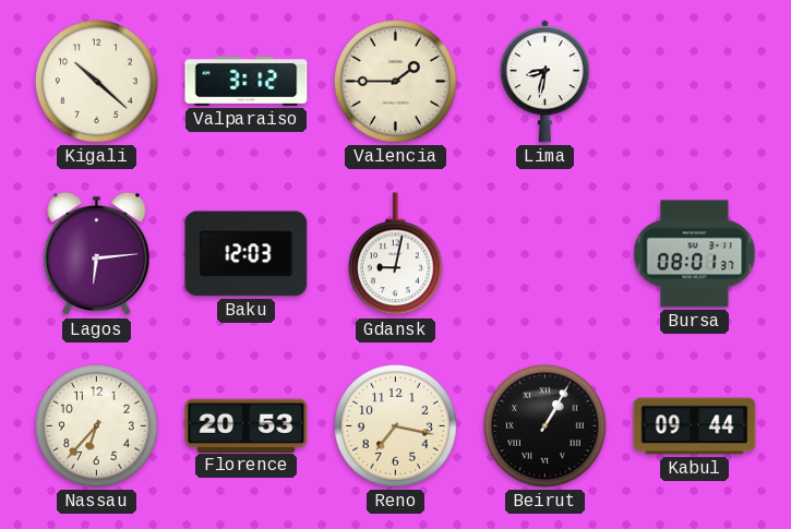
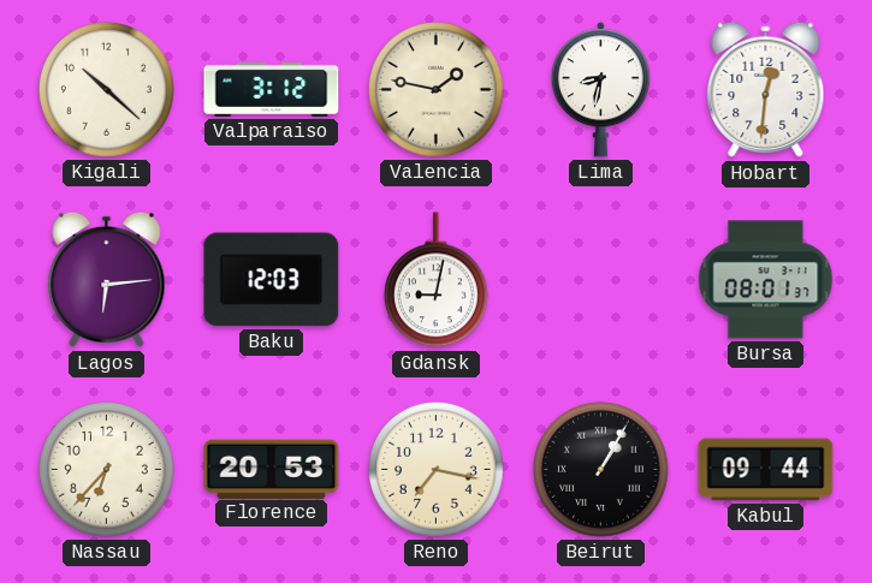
Valencia: 1:45 -> 1:47 (437, 90)
Hobart: none -> 12:31 (766, 90)
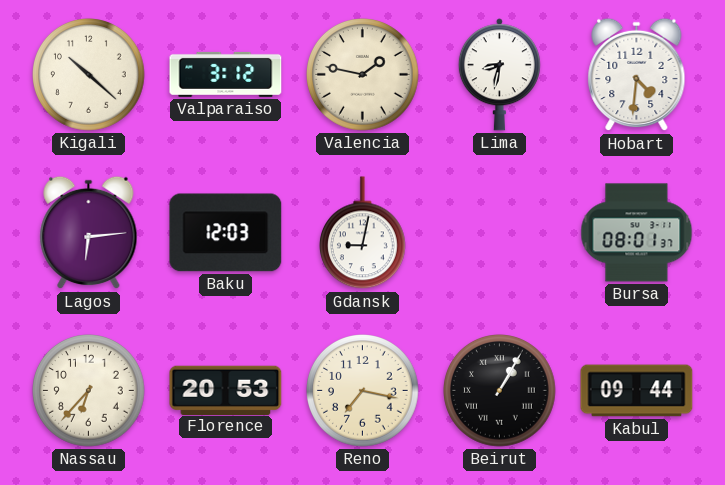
Hobart: 12:31 -> 4:31 (637, 75)
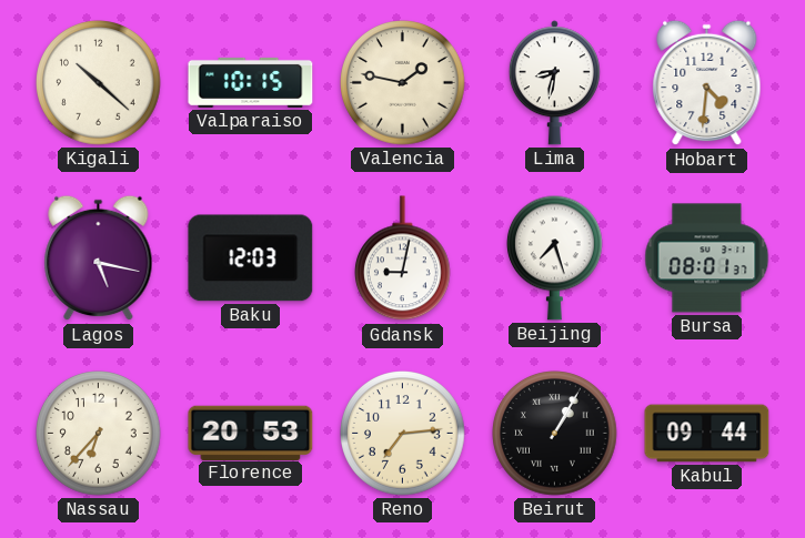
Valparaiso: 3:12 -> 10:15 (251, 82)
Lagos: 6:14 -> 5:17 (99, 258)
Beijing: none -> 7:27 (554, 257)
Reno: 7:17 -> 7:14 (403, 434)
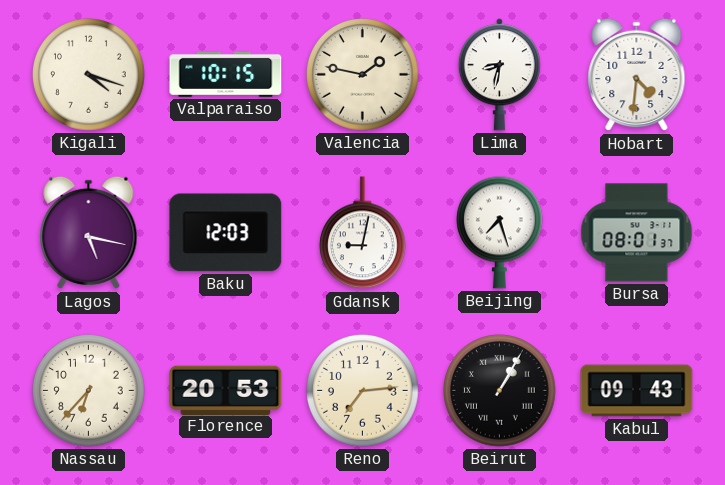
Kigali: 10:22 -> 4:18 (89, 75)
Kabul: 09:44 -> 09:43 (637, 391)
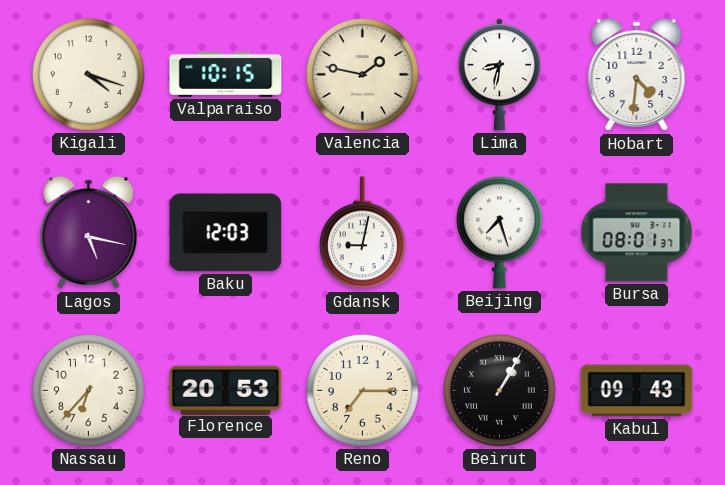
Reno: 7:14 -> 7:15 (363, 391)
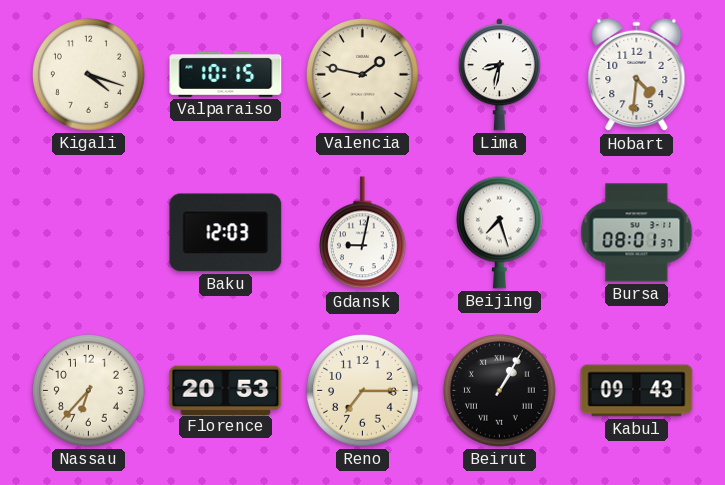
Lagos: 5:17 -> none (89, 233)
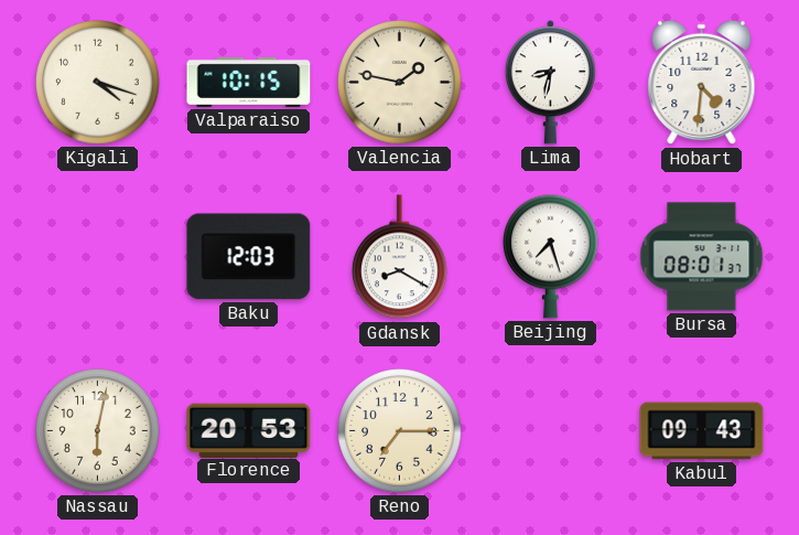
Gdansk: 9:02 -> 8:20 (399, 257)
Nassau: 6:37 -> 6:02 (98, 431)
Beirut: 1:05 -> none (500, 391)
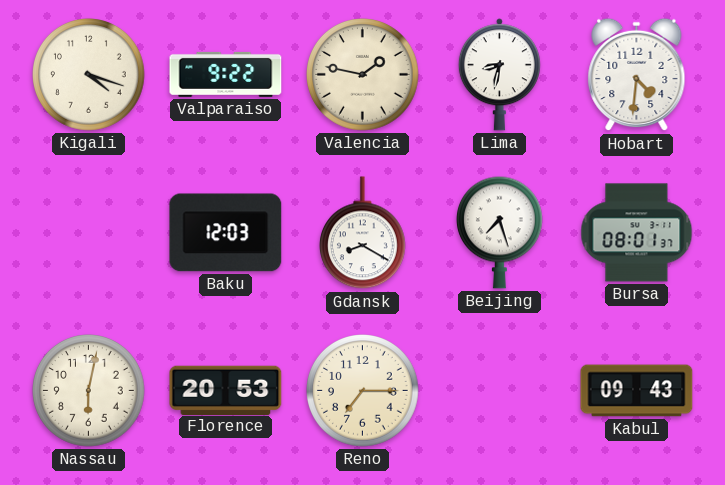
Valparaiso: 10:15 -> 9:22 (226, 74)
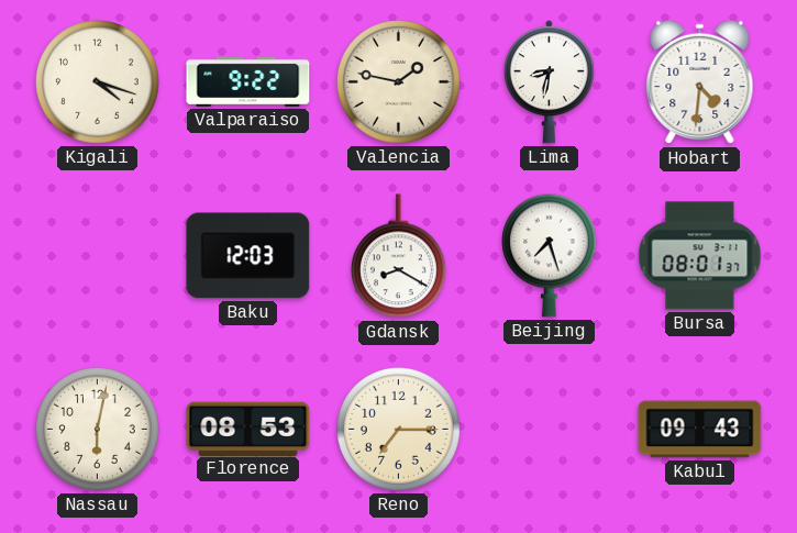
Florence: 20:53 -> 08:53 (248, 429)
